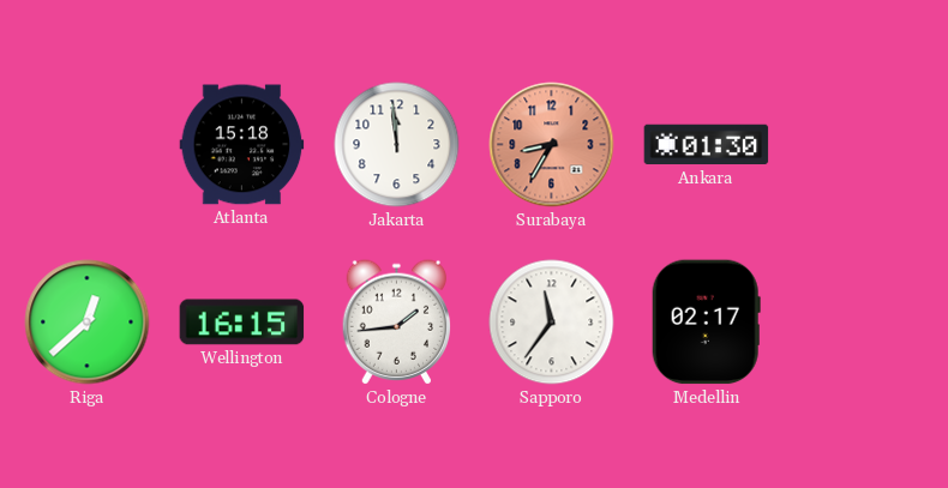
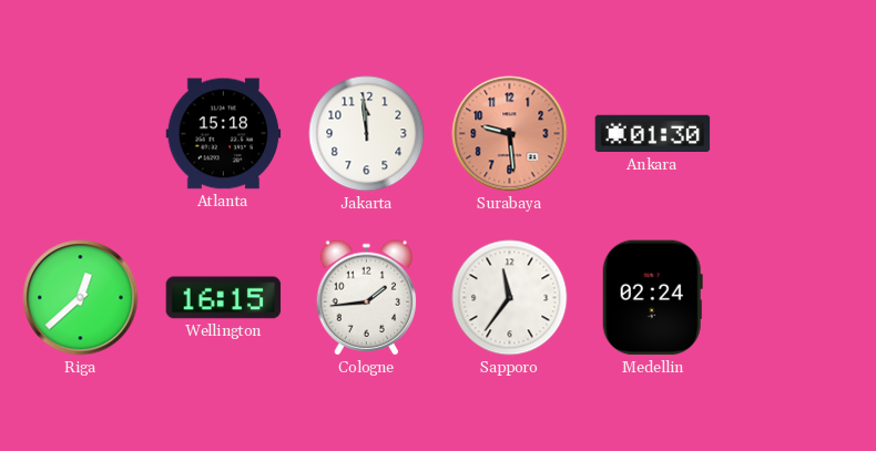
Surabaya: 8:35 -> 9:29 (510, 134)
Medellin: 02:17 -> 02:24 (652, 298)
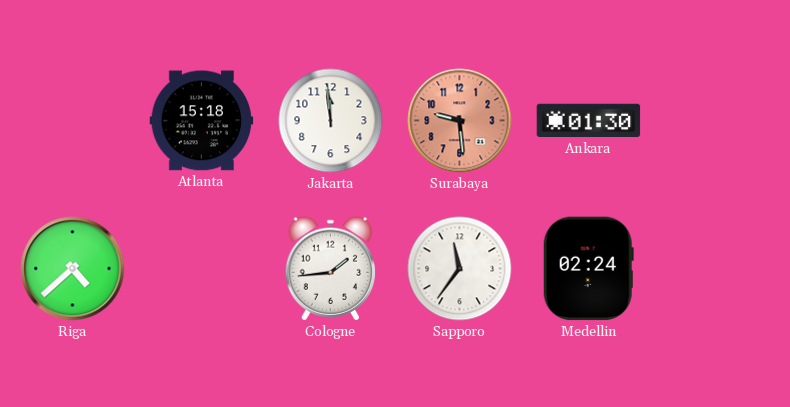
Riga: 12:38 -> 4:38 (73, 269)
Wellington: 16:15 -> none (224, 298)
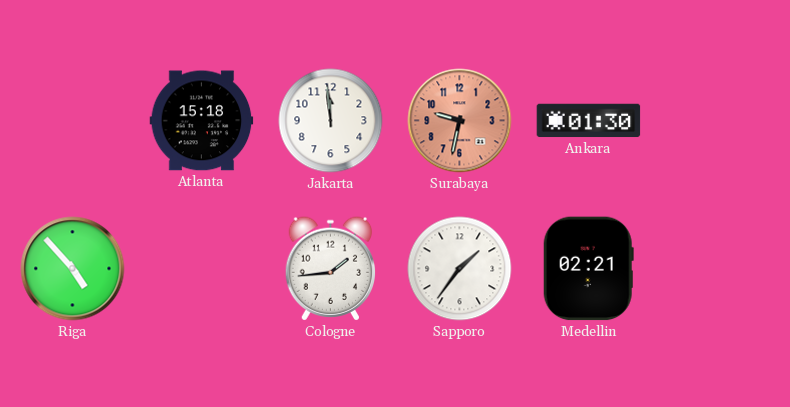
Surabaya: 9:29 -> 9:32 (460, 121)
Riga: 4:38 -> 4:53 (73, 269)
Sapporo: 11:36 -> 1:36 (460, 269)
Medellin: 02:24 -> 02:21 (588, 269)
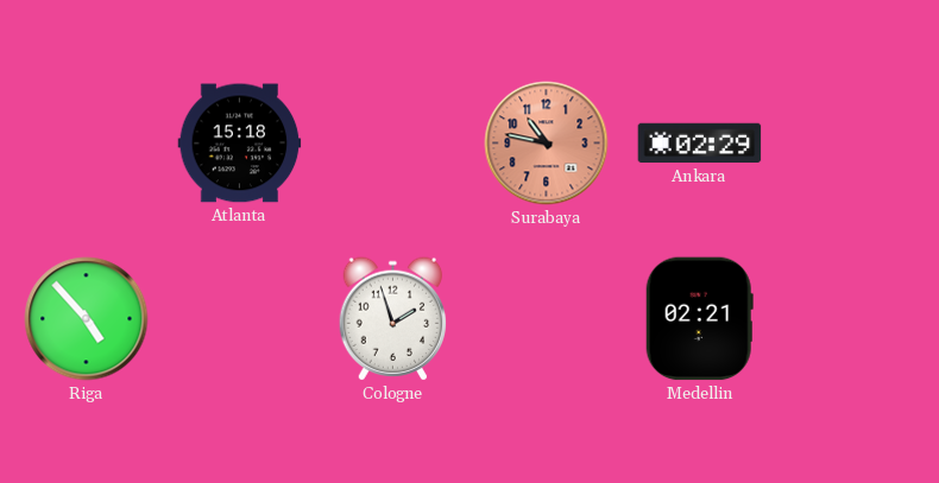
Jakarta: 11:59 -> none (331, 121)
Surabaya: 9:32 -> 10:47 (547, 144)
Ankara: 01:30 -> 02:29 (700, 144)
Cologne: 1:44 -> 1:57 (392, 319)
Sapporo: 1:36 -> none (460, 269)
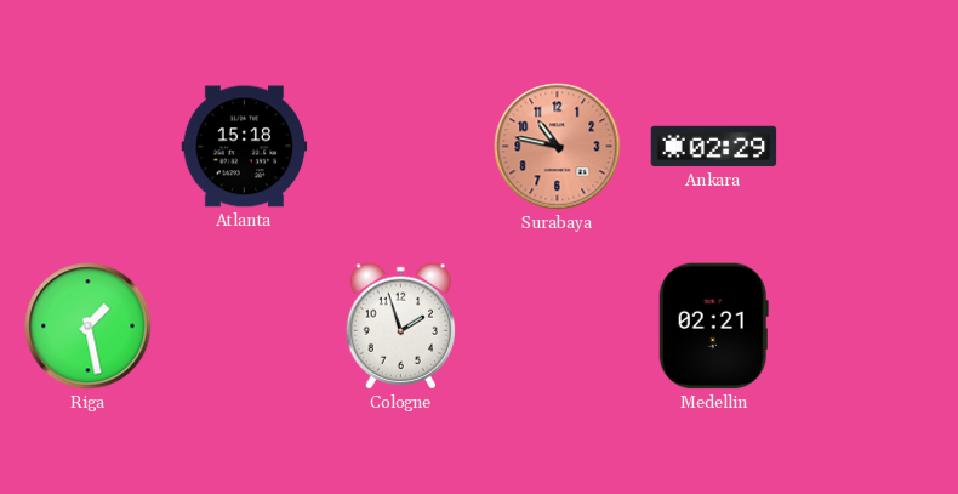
Riga: 4:53 -> 1:28 (89, 327)
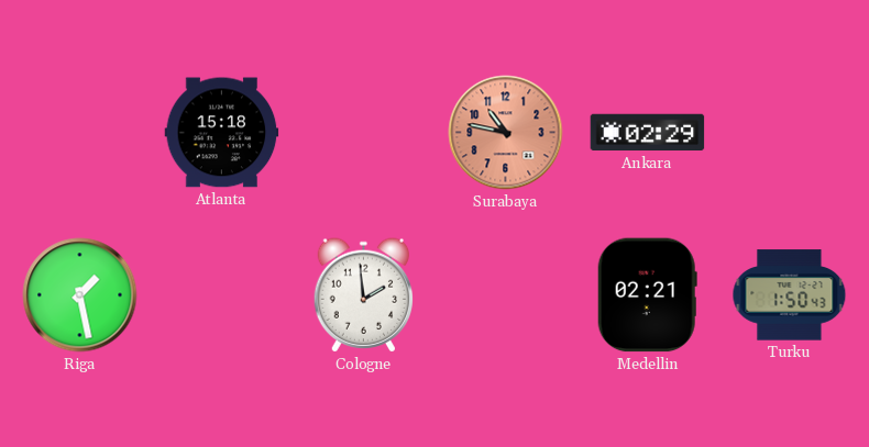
Cologne: 1:57 -> 1:59 (363, 295)
Turku: none -> 1:50 (790, 295)
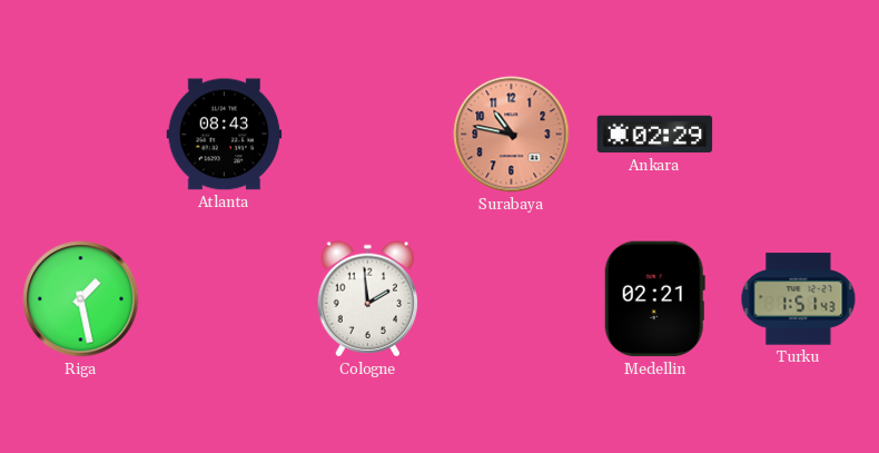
Atlanta: 15:18 -> 08:43 (225, 135)
Turku: 1:50 -> 1:51 (799, 299)
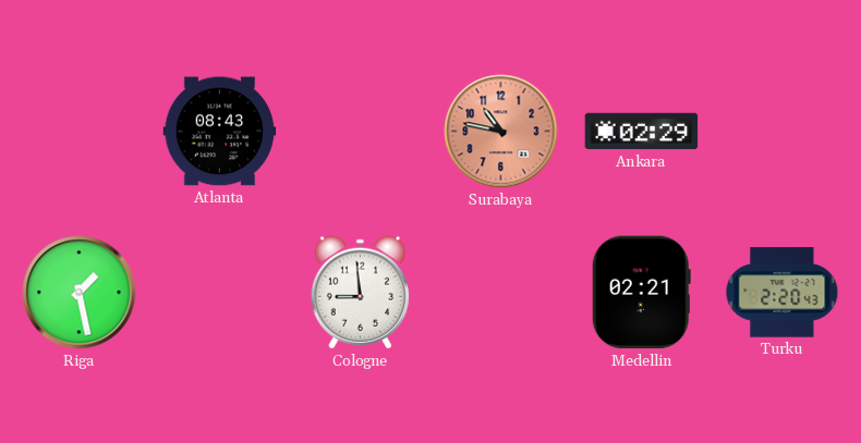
Cologne: 1:59 -> 8:59 (360, 293)
Turku: 1:51 -> 2:20 (783, 293)
